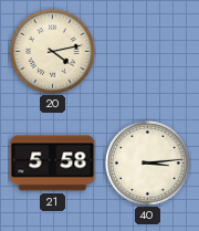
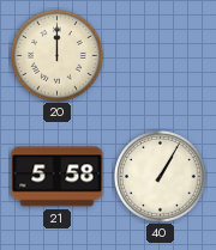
20: 4:13 -> 12:00 (58, 56)
40: 3:14 -> 1:05 (161, 177)
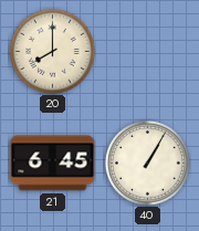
20: 12:00 -> 8:00 (53, 52)
21: 5:58 -> 6:45 (53, 164)
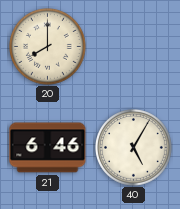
21: 6:45 -> 6:46 (48, 148)
40: 1:05 -> 5:05 (134, 148)
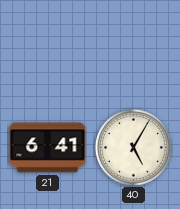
20: 8:00 -> none (48, 47)
21: 6:46 -> 6:41 (48, 148)
